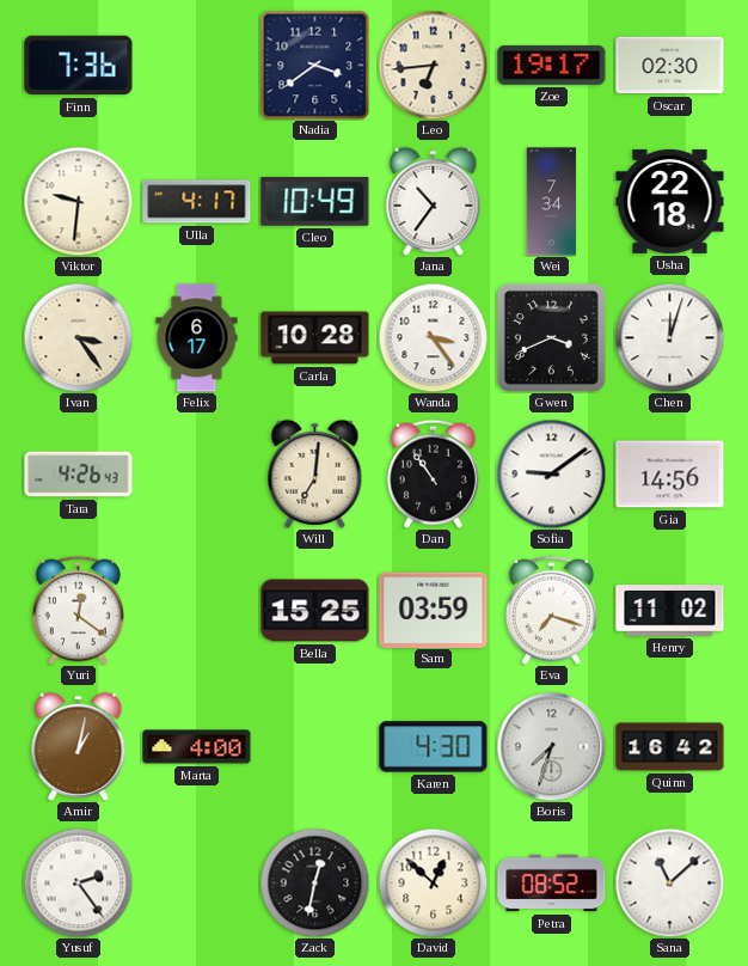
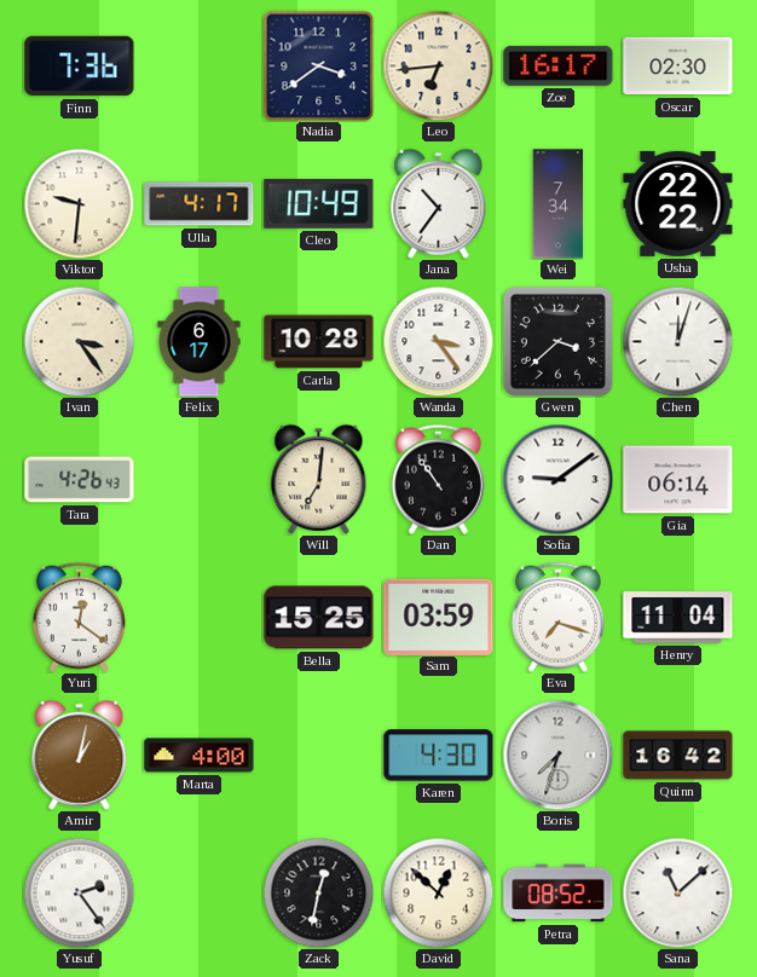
Zoe: 19:17 -> 16:17 (559, 65)
Usha: 22:18 -> 22:22 (678, 203)
Gwen: 3:41 -> 3:38 (557, 341)
Gia: 14:56 -> 06:14 (678, 480)
Henry: 11:02 -> 11:04 (678, 618)
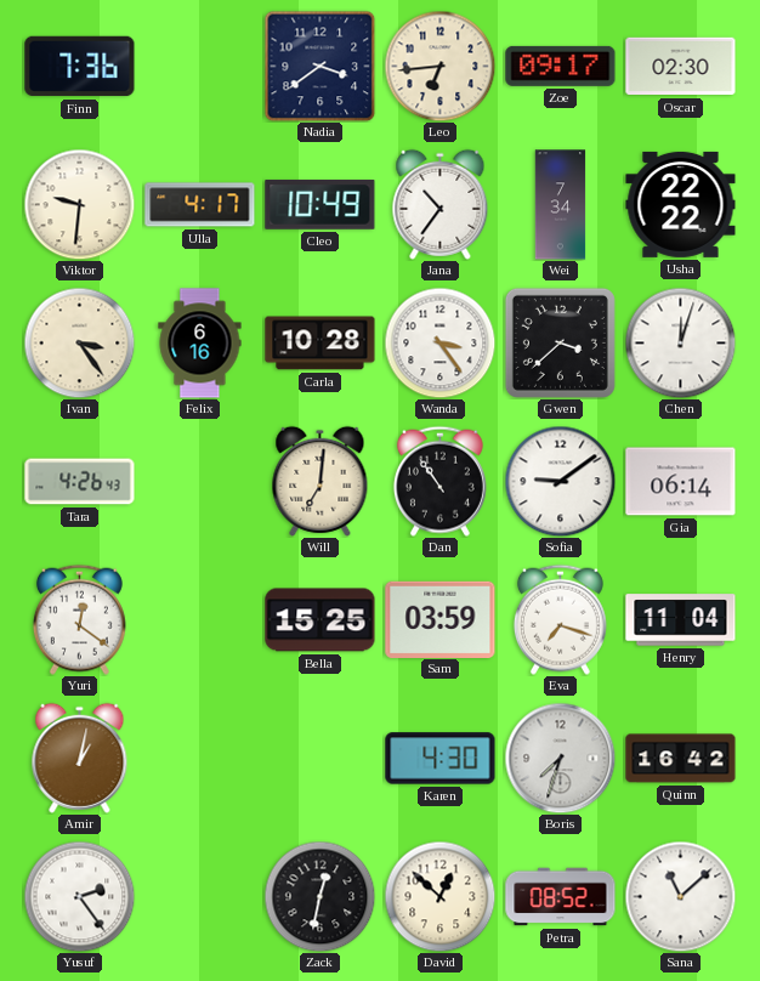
Zoe: 16:17 -> 09:17 (561, 66)
Felix: 6:17 -> 6:16 (200, 344)
Marta: 4:00 -> none (200, 756)
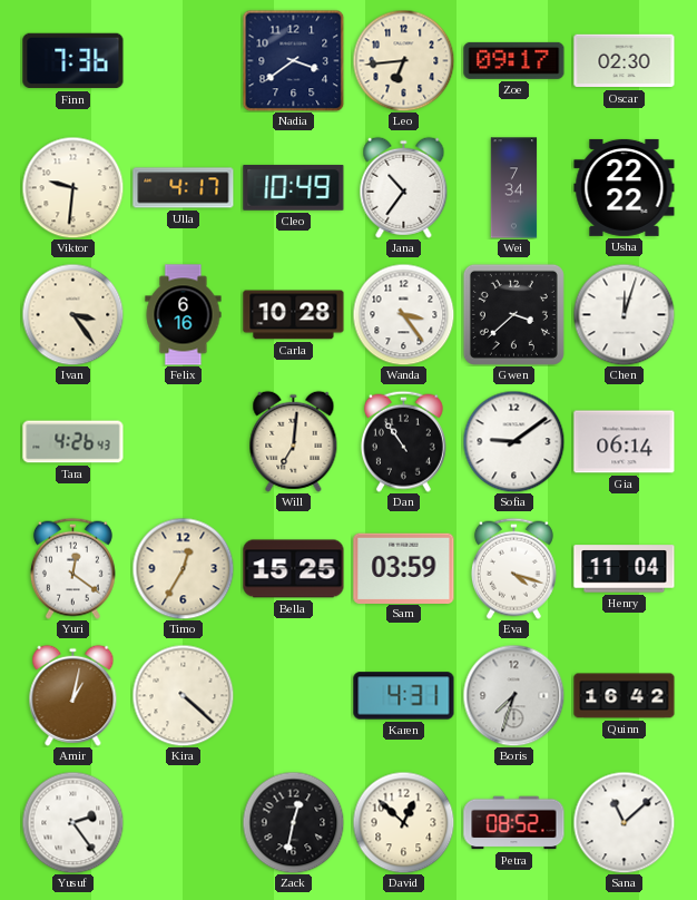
Timo: none -> 12:35 (183, 568)
Eva: 7:18 -> 4:18 (513, 568)
Kira: none -> 4:22 (183, 695)
Karen: 4:30 -> 4:31 (404, 696)
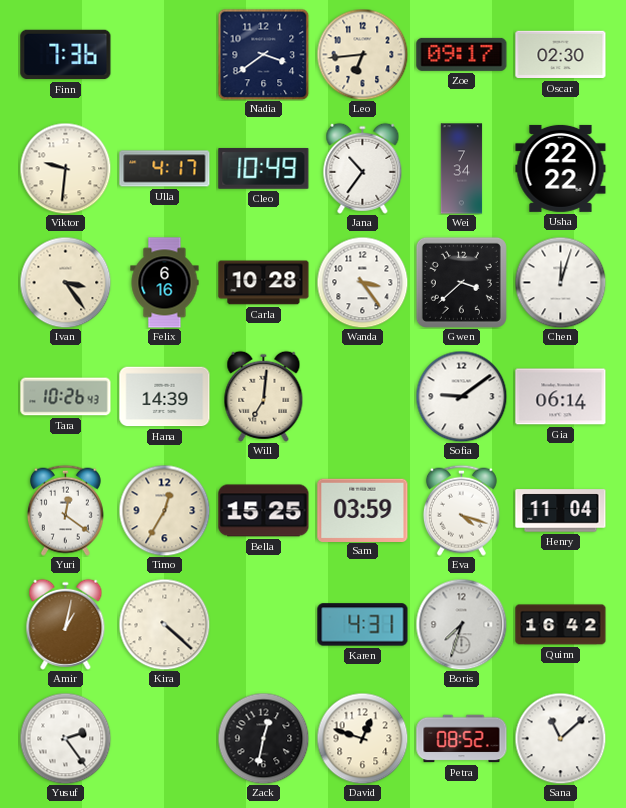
Tara: 4:26 -> 10:26 (66, 397)
Hana: none -> 14:39 (165, 397)
Dan: 10:54 -> none (403, 441)
David: 12:52 -> 12:48 (362, 738)
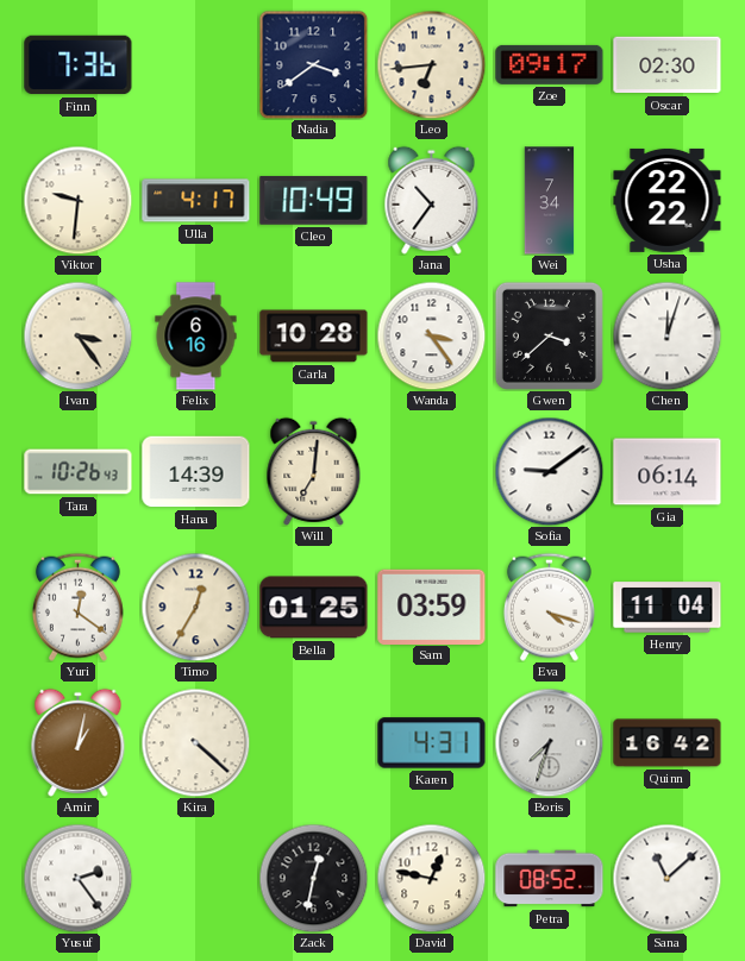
Bella: 15:25 -> 01:25 (314, 608)
David: 12:48 -> 12:47 (431, 878)
